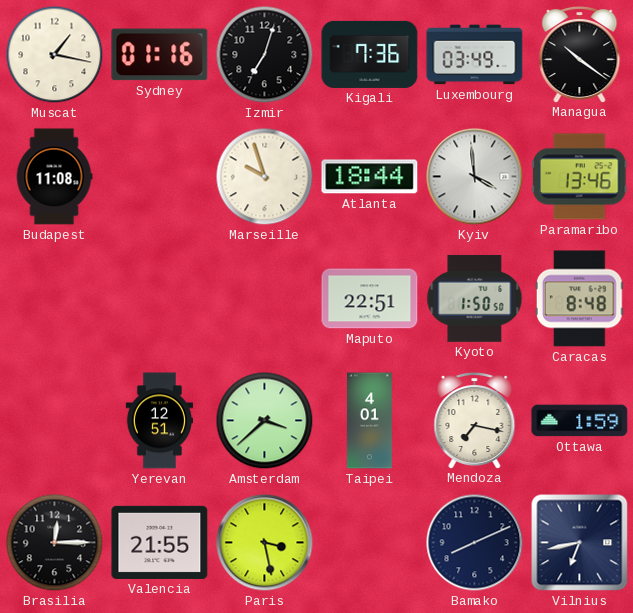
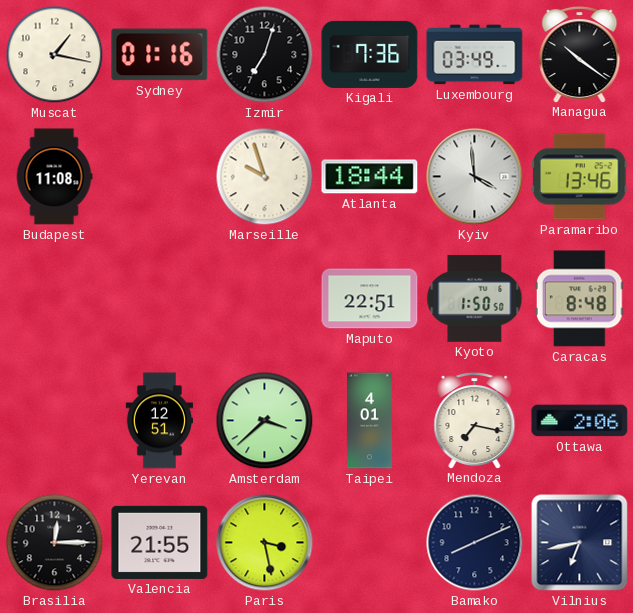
Ottawa: 1:59 -> 2:06 (580, 421)
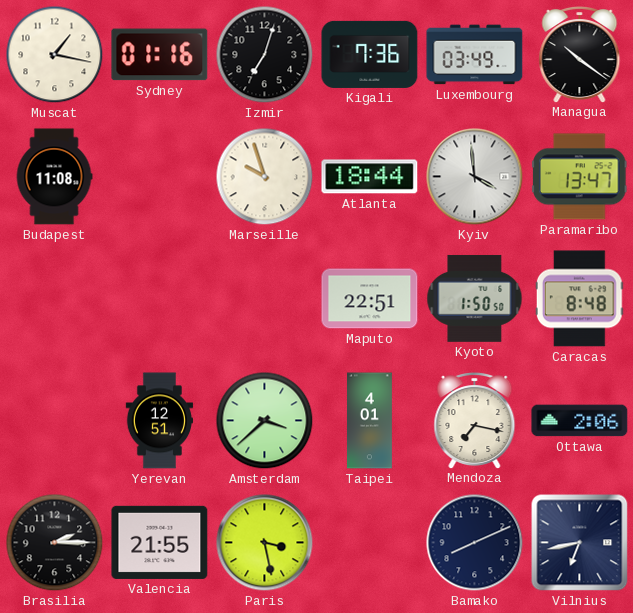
Paramaribo: 13:46 -> 13:47 (580, 177)
Brasilia: 12:15 -> 2:15 (55, 543)
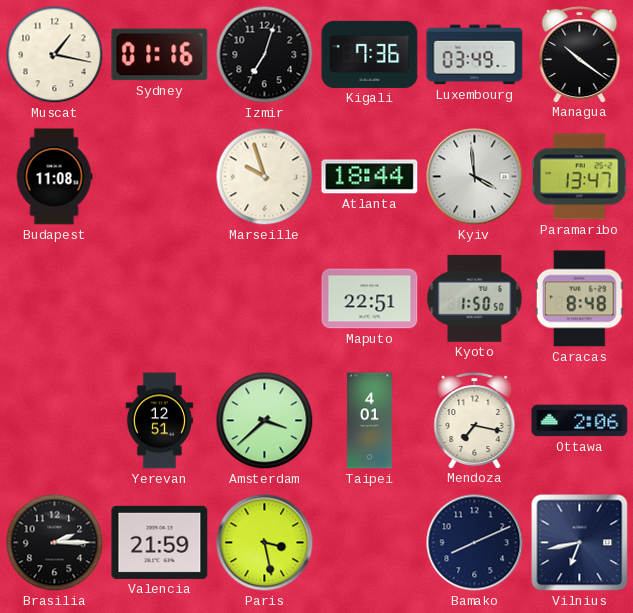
Valencia: 21:55 -> 21:59 (160, 542)
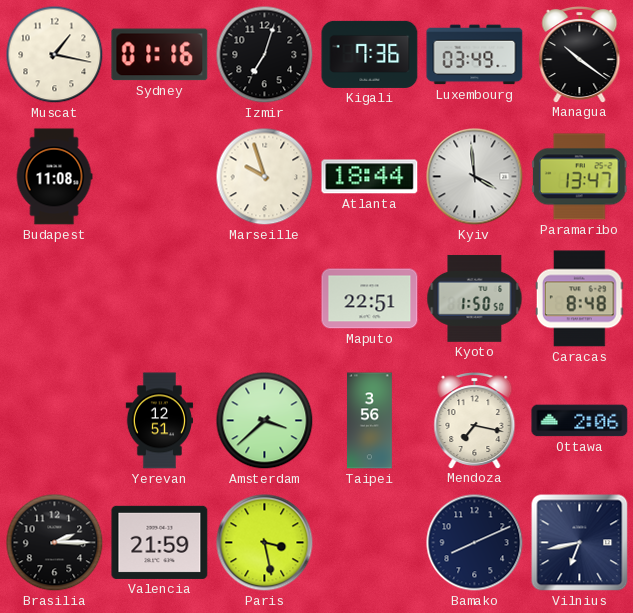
Taipei: 4:01 -> 3:56 (369, 421)
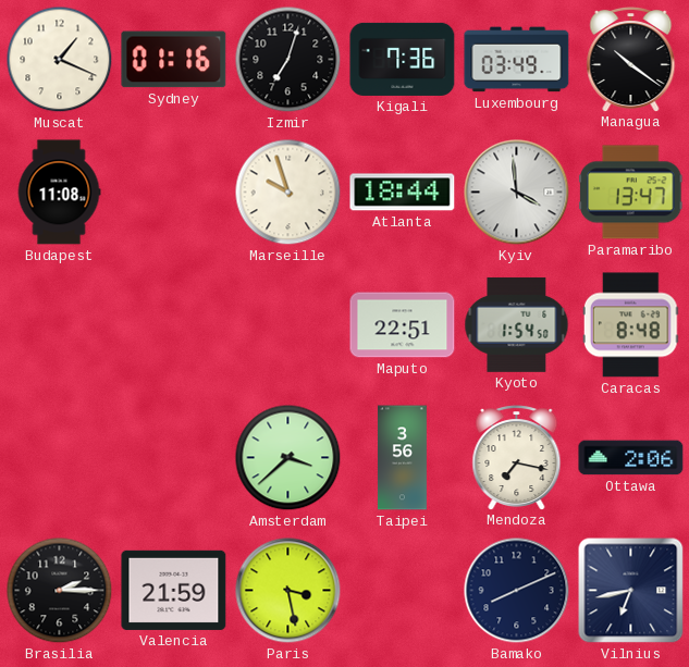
Muscat: 1:17 -> 1:19 (60, 60)
Kyoto: 1:50 -> 1:54 (517, 324)
Yerevan: 12:51 -> none (159, 421)
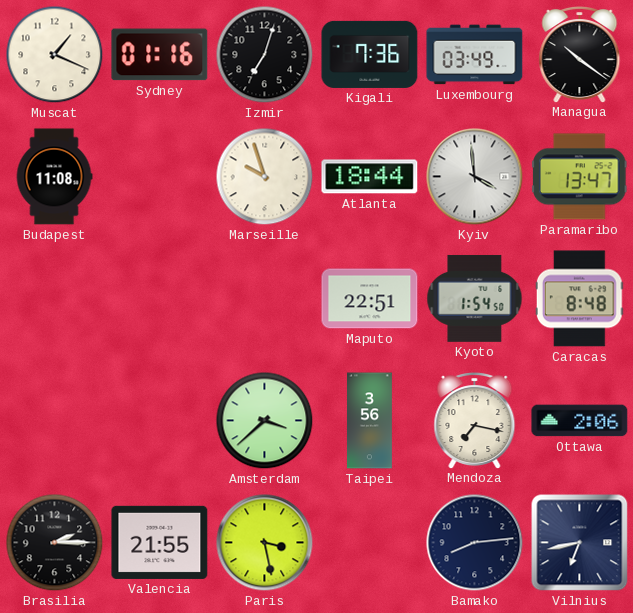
Valencia: 21:59 -> 21:55 (160, 542)
Bamako: 8:11 -> 8:14 (475, 543)
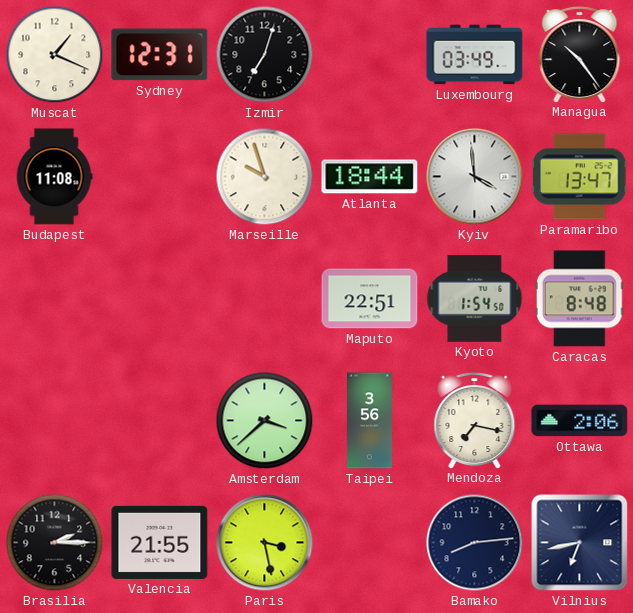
Sydney: 01:16 -> 12:31 (160, 55)
Kigali: 7:36 -> none (370, 54)
Managua: 10:21 -> 10:24 (580, 55)
